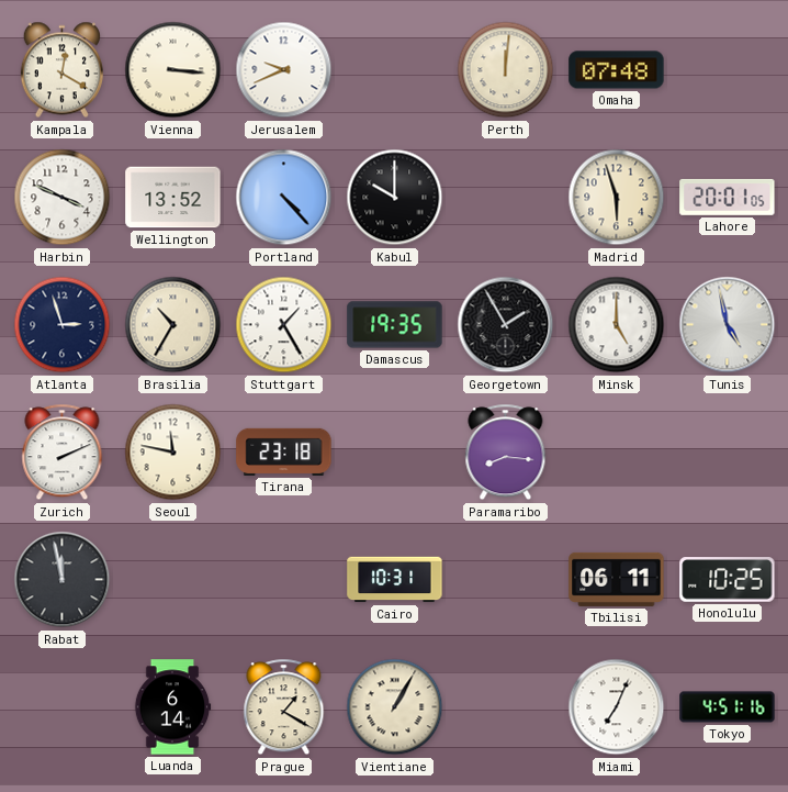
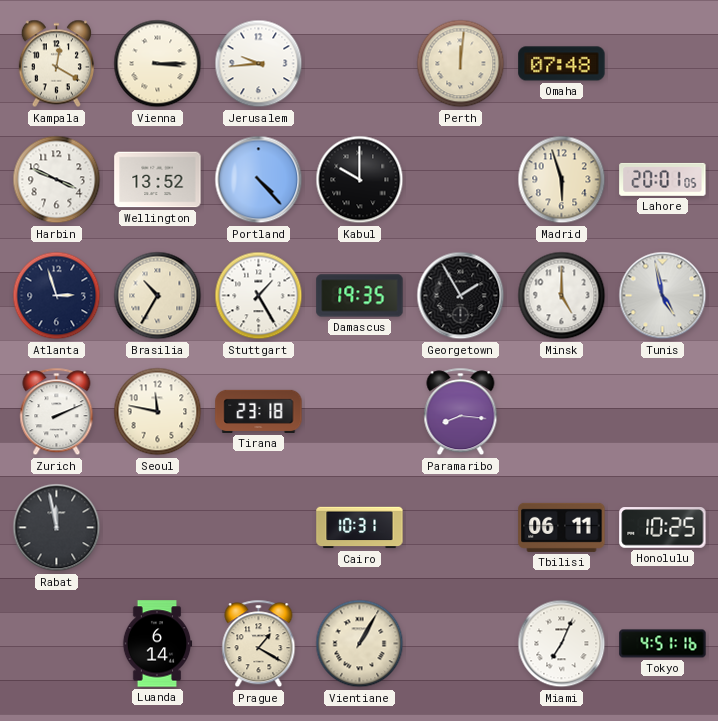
Vienna: 3:16 -> 3:15 (158, 64)
Jerusalem: 9:41 -> 9:44 (259, 64)
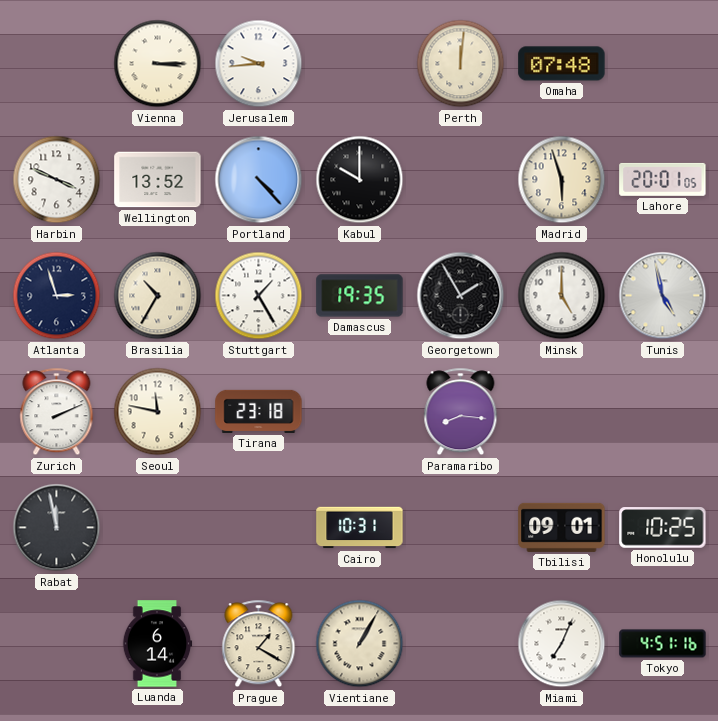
Kampala: 12:20 -> none (56, 64)
Tbilisi: 06:11 -> 09:01 (562, 527)
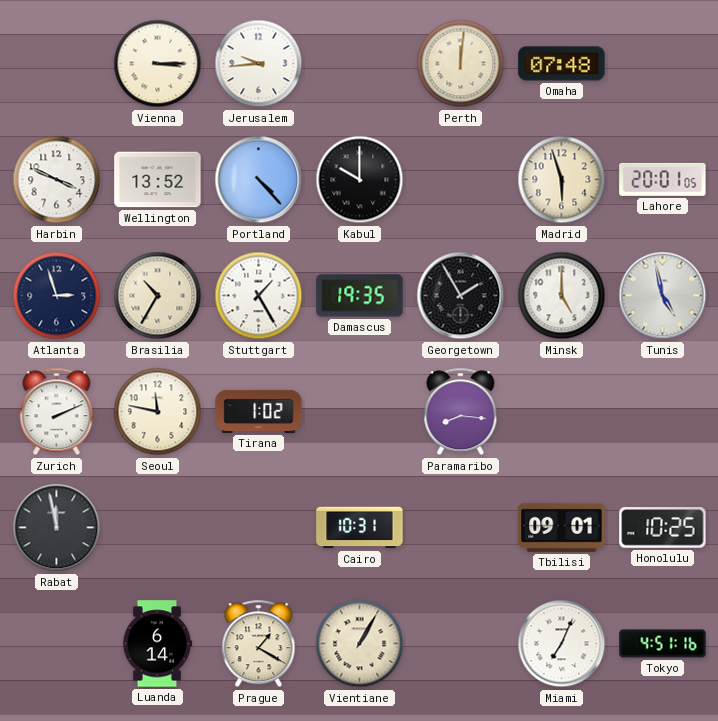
Tirana: 23:18 -> 1:02 (259, 411)
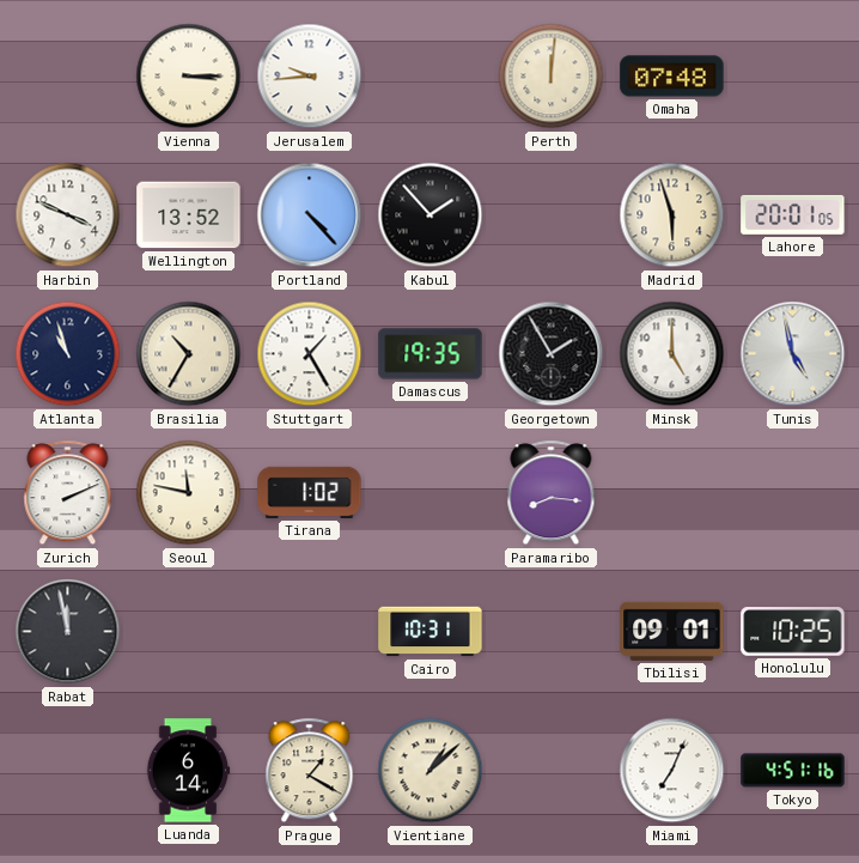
Kabul: 10:00 -> 1:53 (431, 215)
Atlanta: 2:57 -> 10:57 (68, 354)
Vientiane: 1:05 -> 1:08 (431, 771)
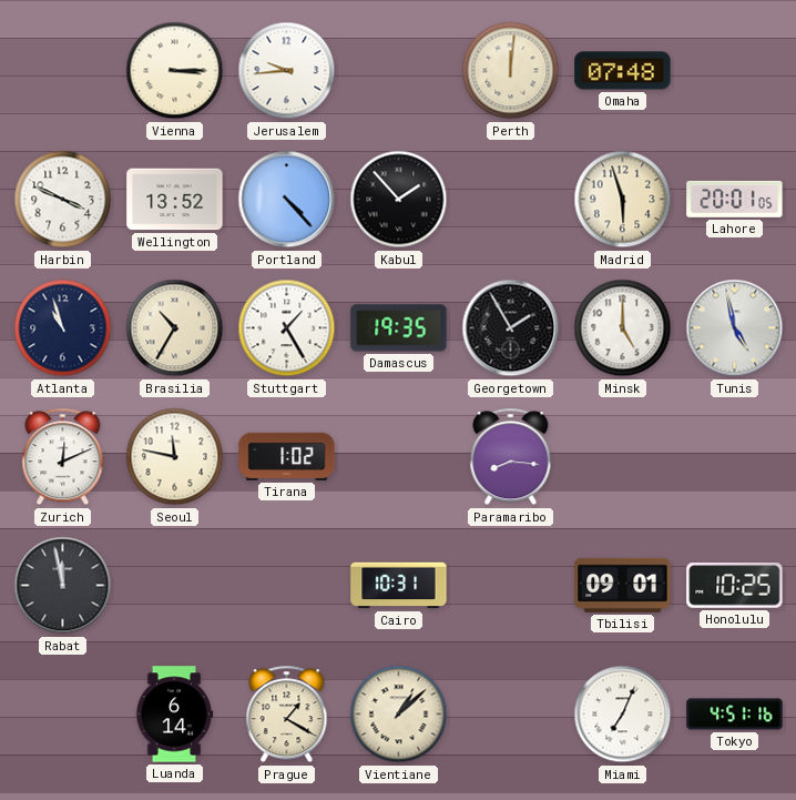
Zurich: 2:11 -> 12:11 (63, 457)
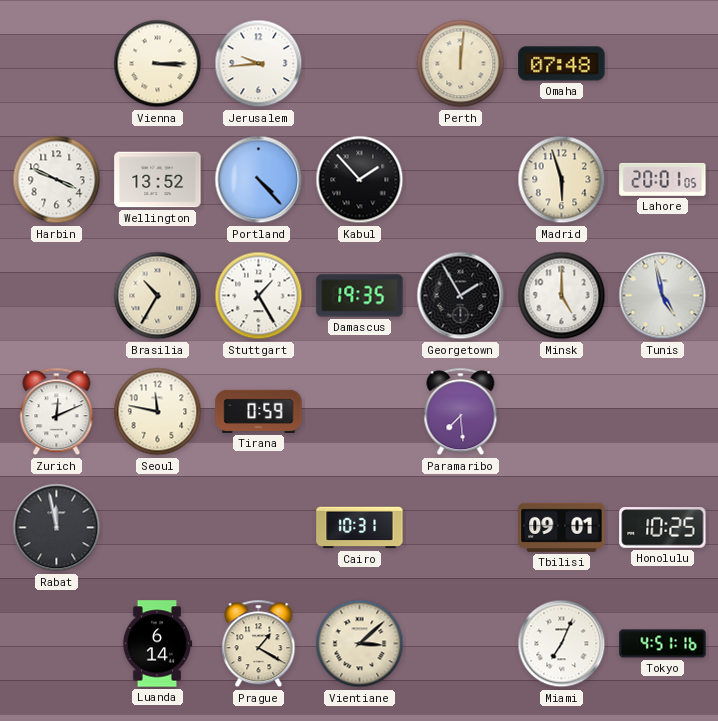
Atlanta: 10:57 -> none (63, 328)
Tirana: 1:02 -> 0:59 (259, 411)
Paramaribo: 8:16 -> 7:29 (461, 412)
Vientiane: 1:08 -> 3:08 (360, 644)
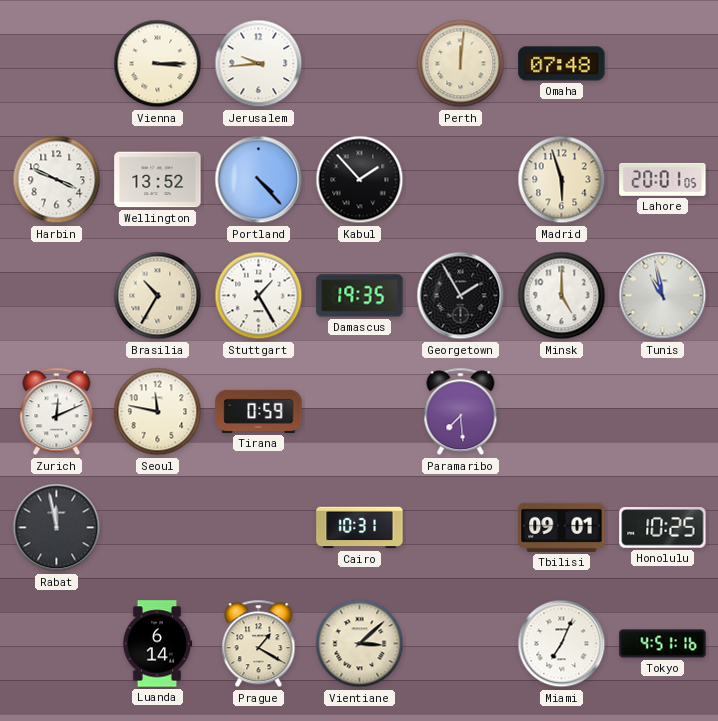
Tunis: 4:58 -> 10:58 (663, 296)
